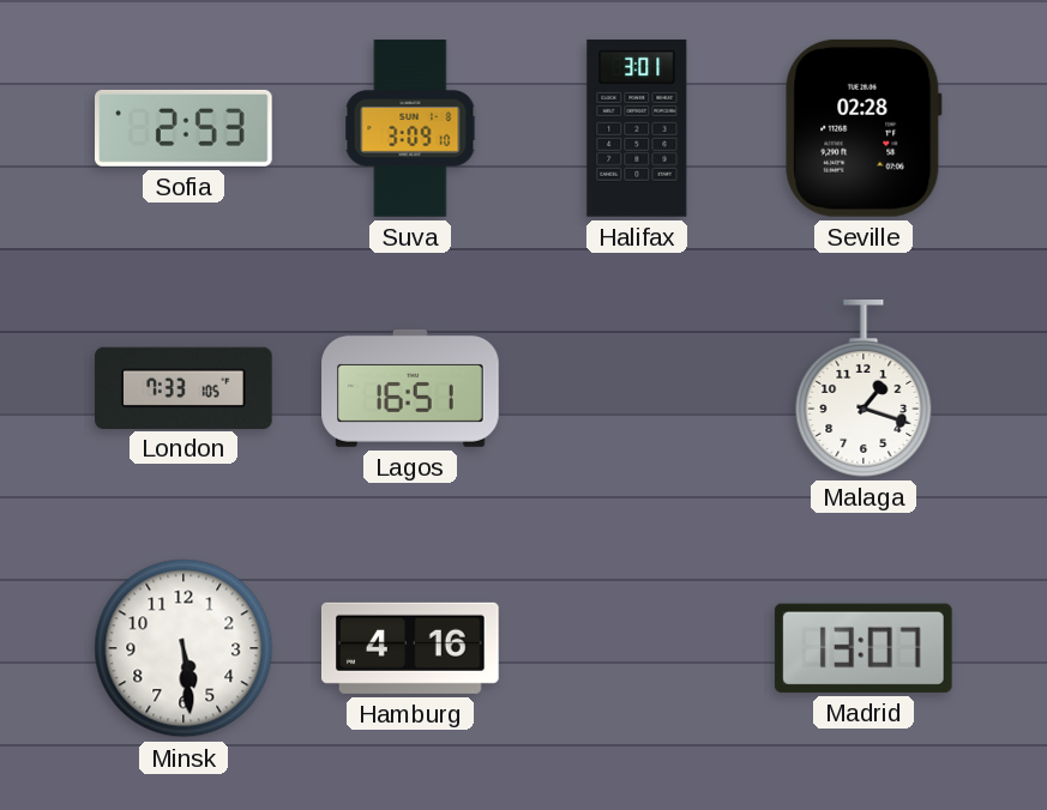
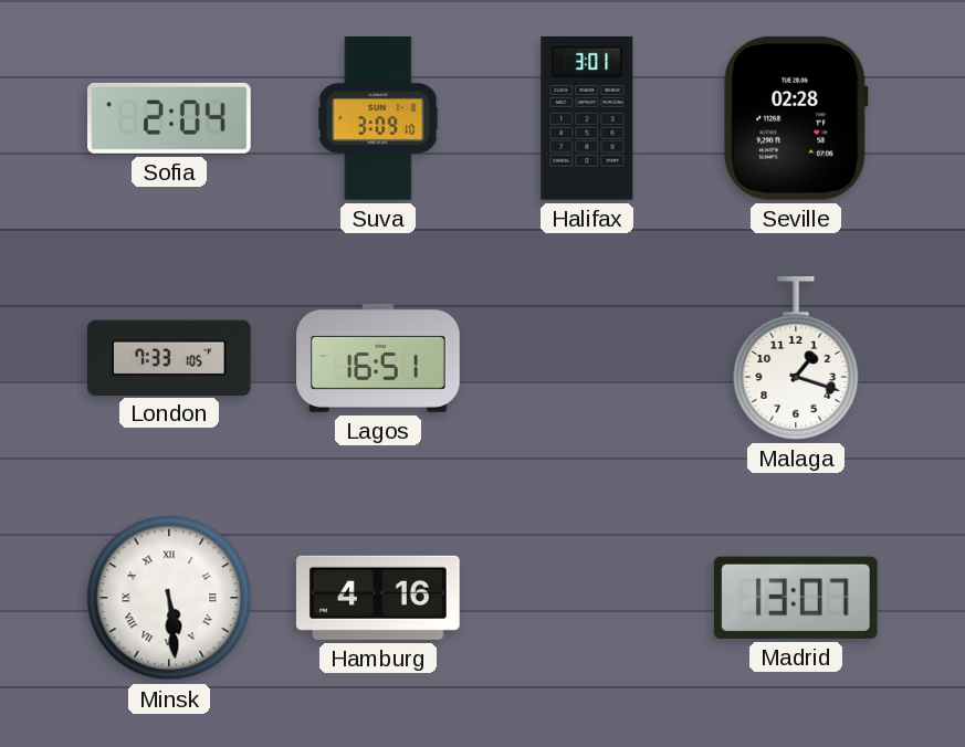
Sofia: 2:53 -> 2:04 (170, 118)
Minsk numerals: Arabic -> Roman (169, 598)
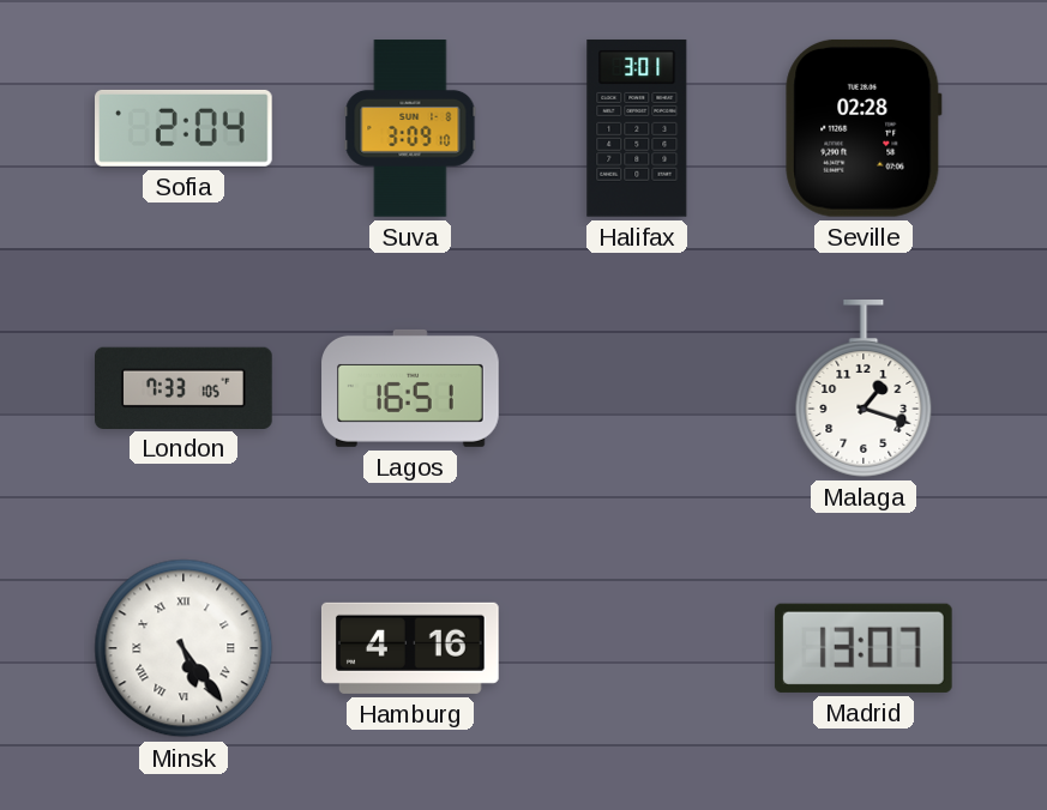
Minsk: 5:29 -> 5:24 (183, 648)
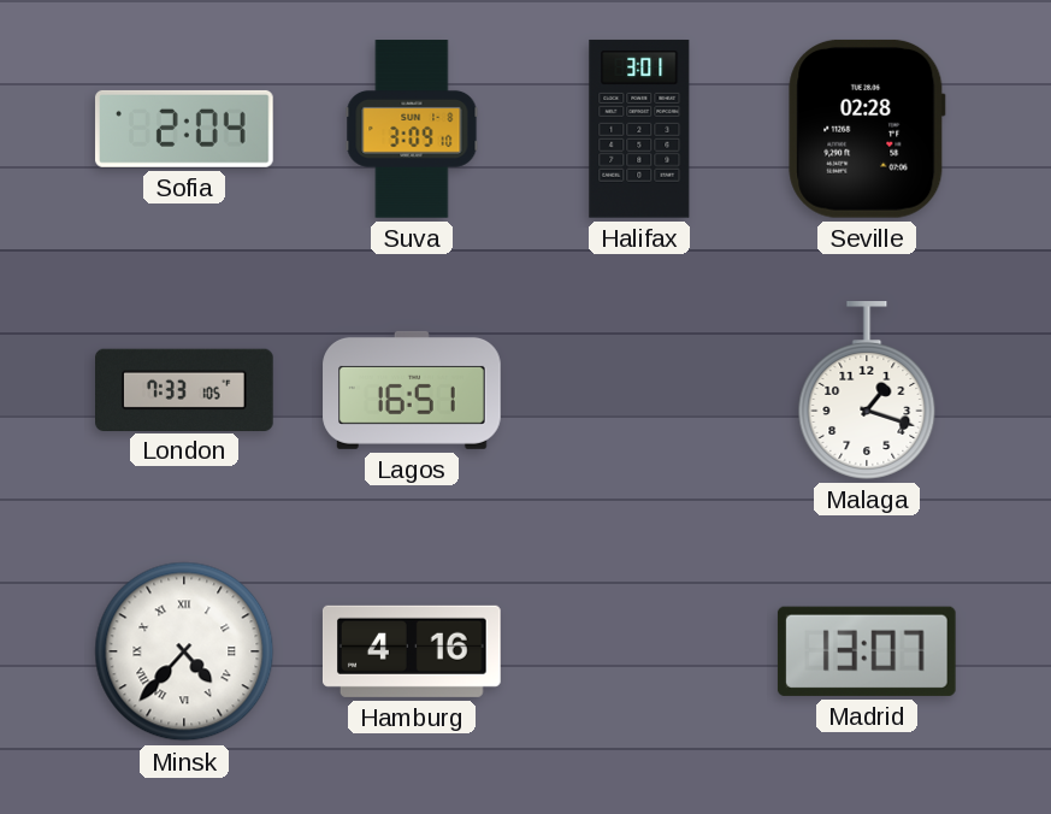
Minsk: 5:24 -> 4:37 (184, 651)
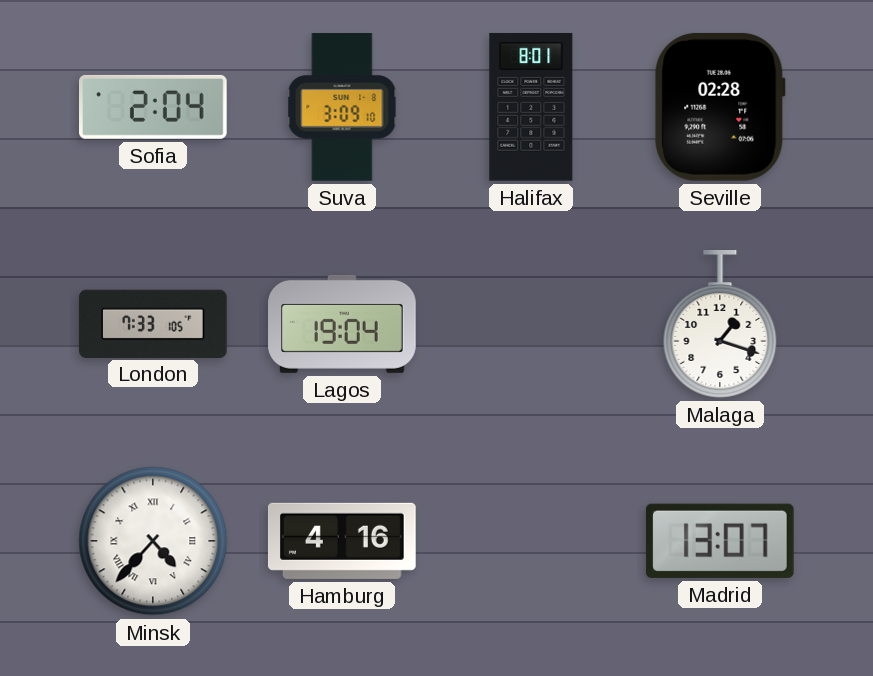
Halifax: 3:01 -> 8:01 (531, 107)
Lagos: 16:51 -> 19:04 (342, 324)
